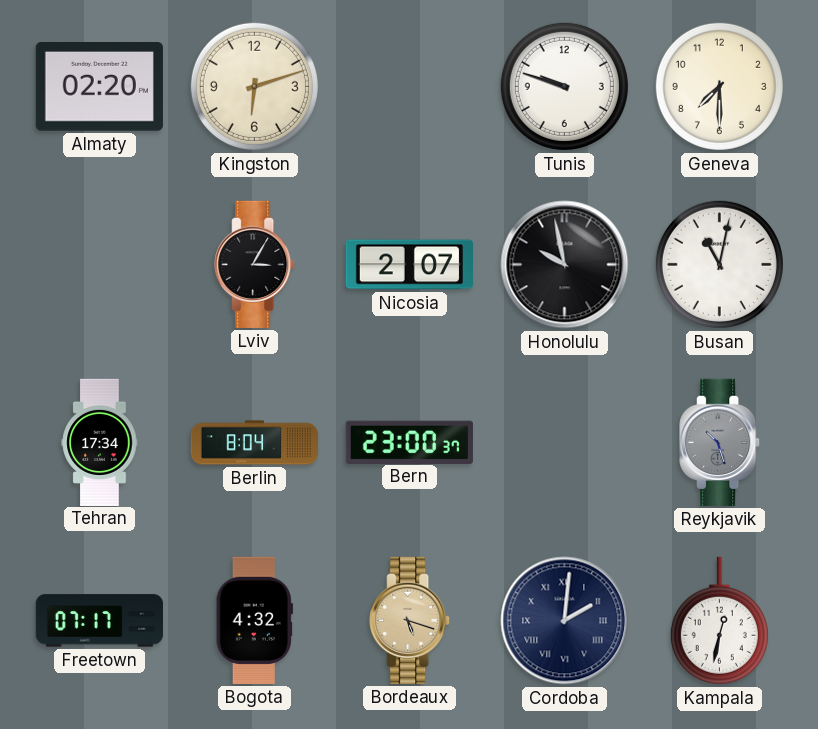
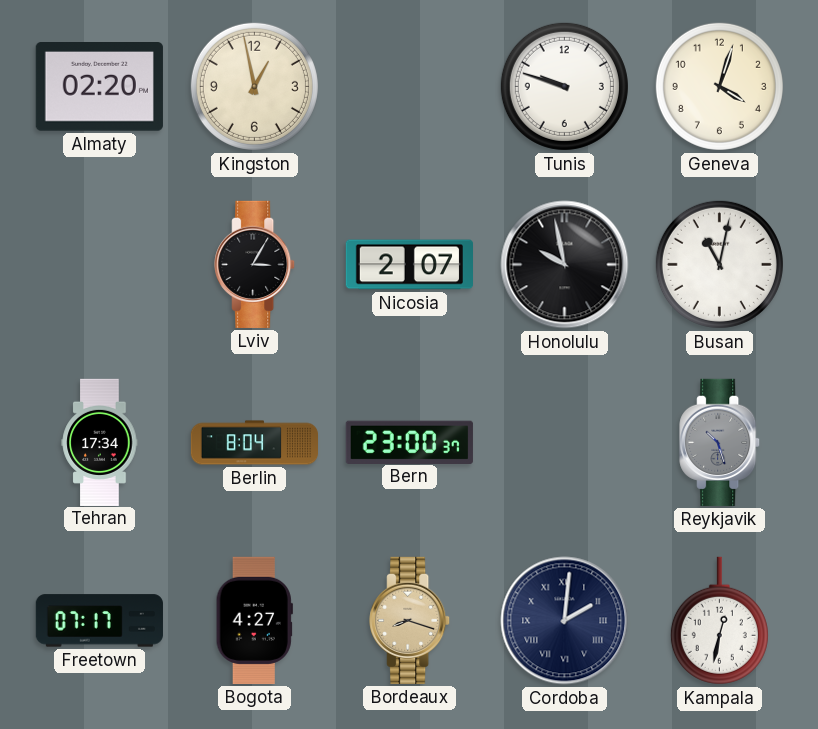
Kingston: 6:12 -> 12:58 (254, 86)
Geneva: 7:30 -> 4:03 (719, 86)
Bogota: 4:32 -> 4:27 (254, 620)
Bordeaux: 5:18 -> 8:18 (410, 620)
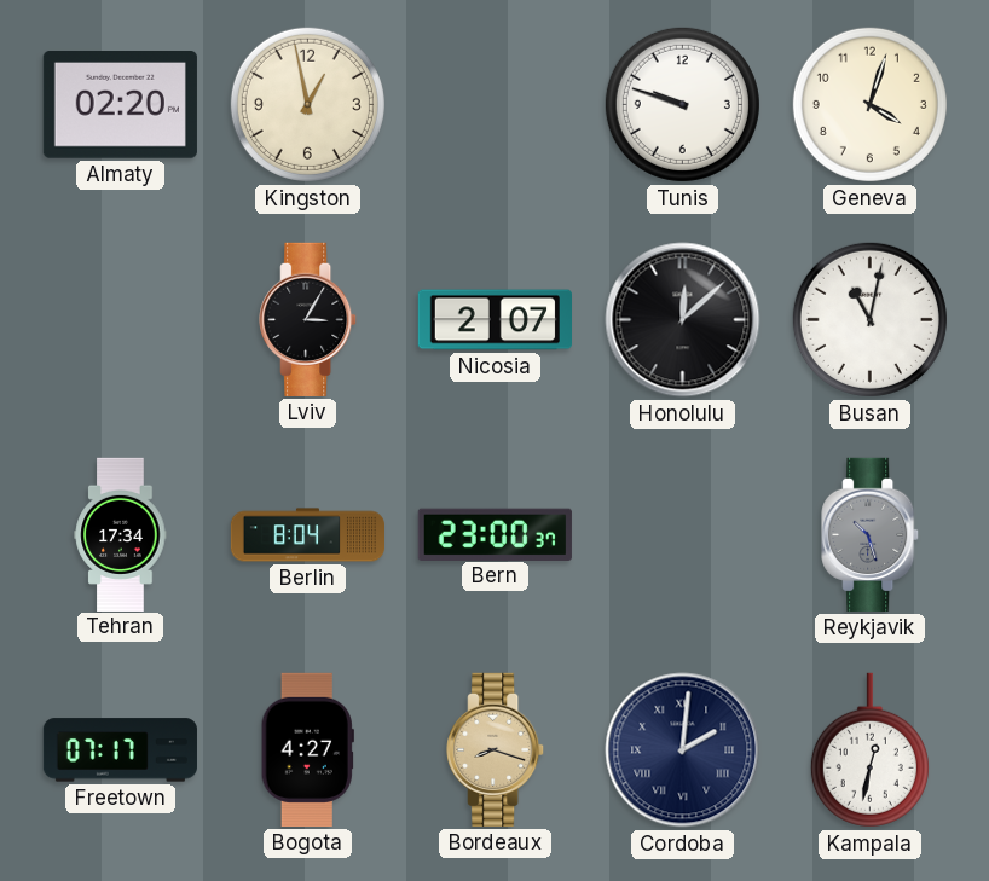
Honolulu: 9:58 -> 12:08 (683, 320)
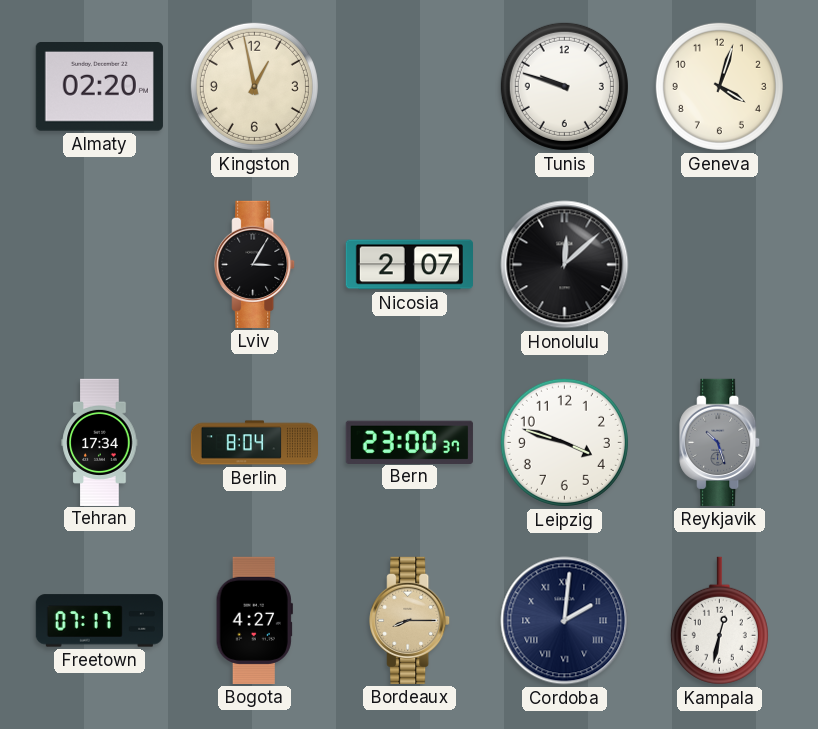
Busan: 11:02 -> none (869, 319)
Leipzig: none -> 3:48 (564, 442)
Bordeaux: 8:18 -> 8:15 (410, 620)
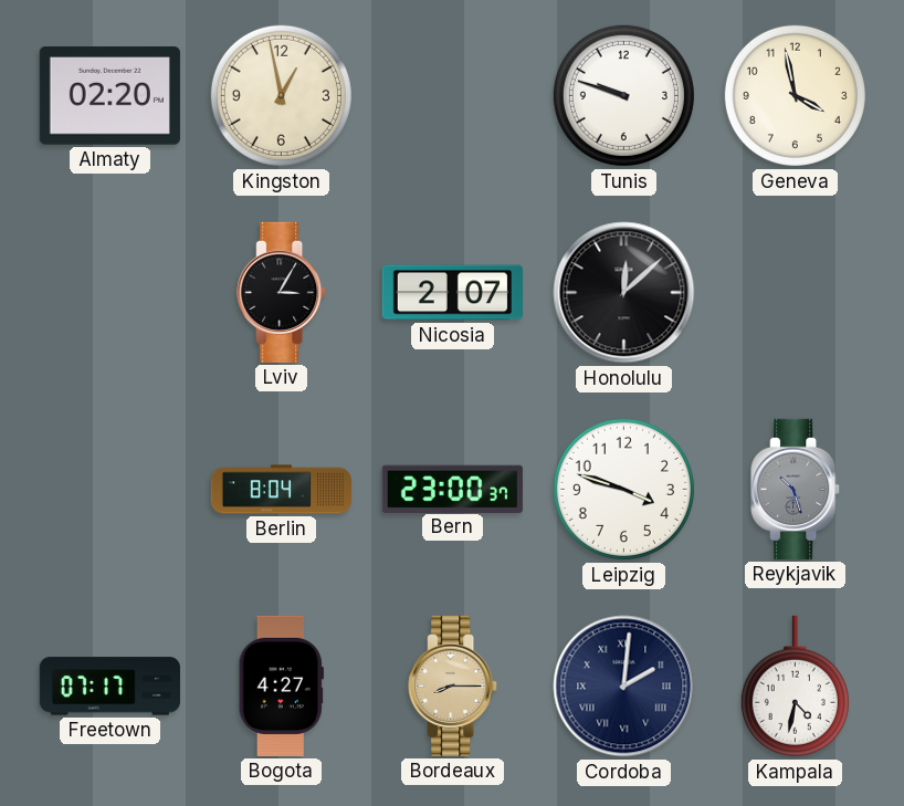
Geneva: 4:03 -> 3:58 (795, 95)
Tehran: 17:34 -> none (100, 442)
Kampala: 12:32 -> 4:32 (795, 687)
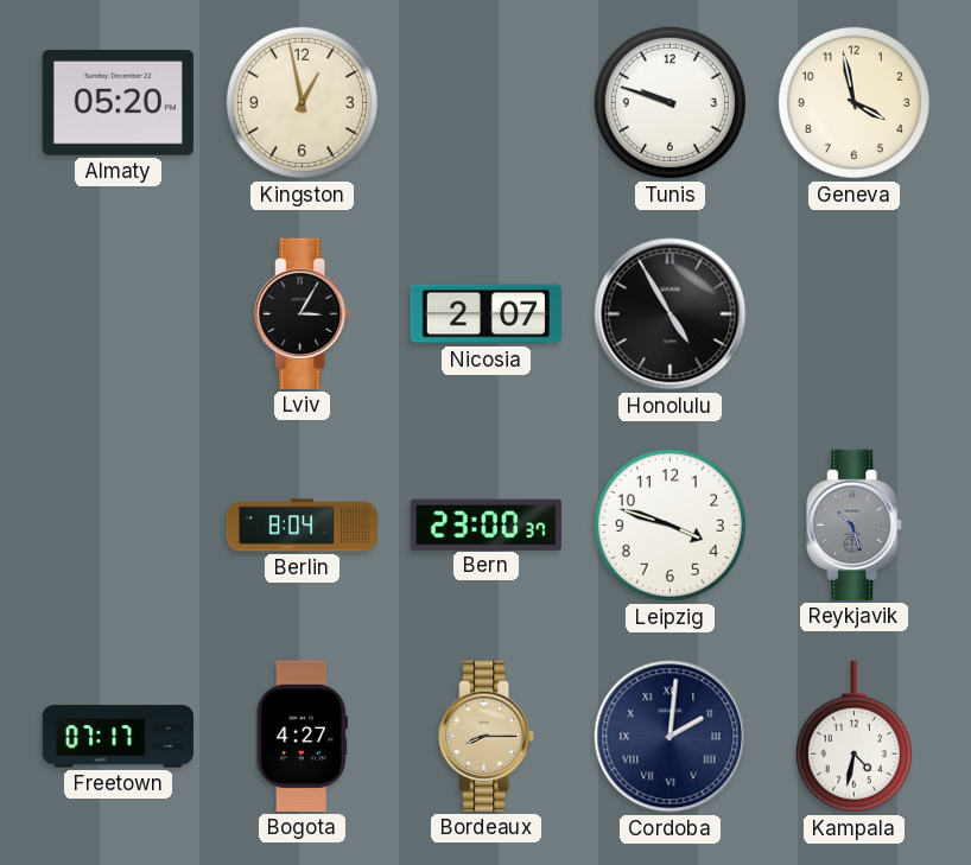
Almaty: 02:20 -> 05:20 (118, 103)
Honolulu: 12:08 -> 4:55 (671, 314)
